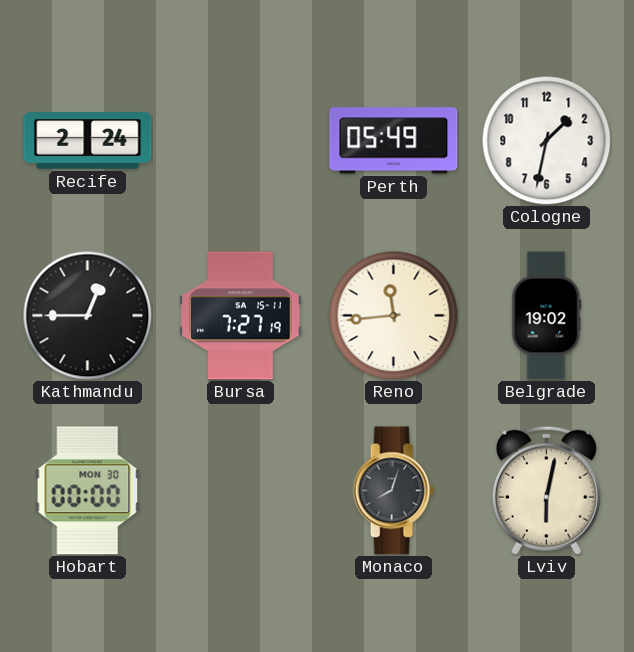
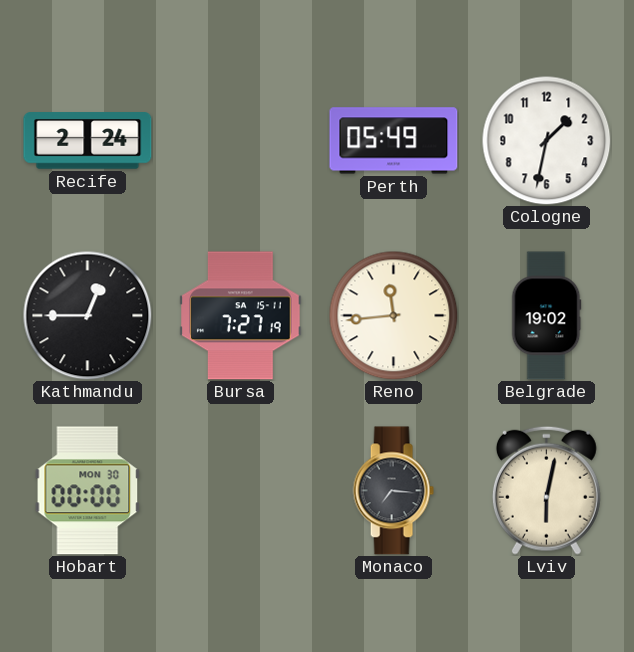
Monaco: 8:03 -> 7:16 (393, 491)
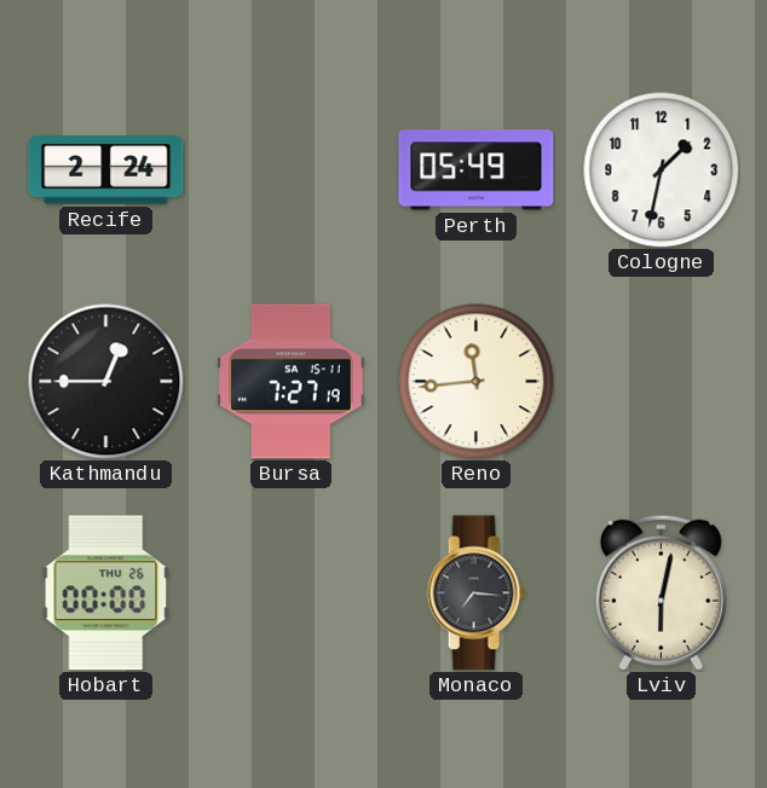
Belgrade: 19:02 -> none (546, 316)
Hobart date: MON 30 -> THU 26 (106, 593)
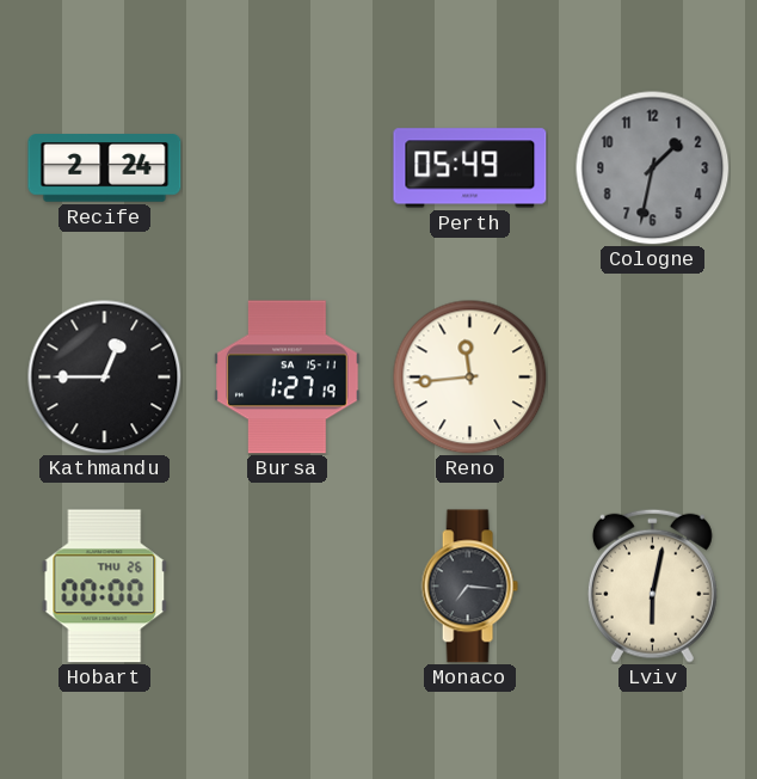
Cologne dial: white -> grey (652, 167)
Bursa: 7:27 -> 1:27 (288, 378)
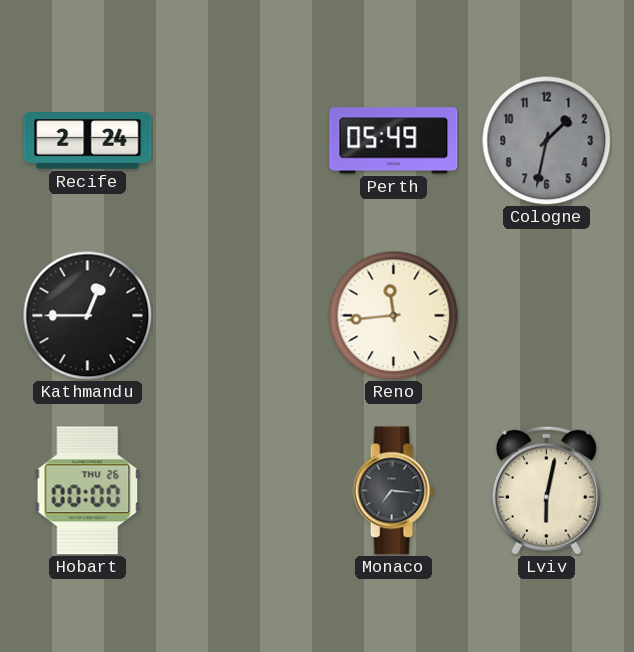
Bursa: 1:27 -> none (288, 378)
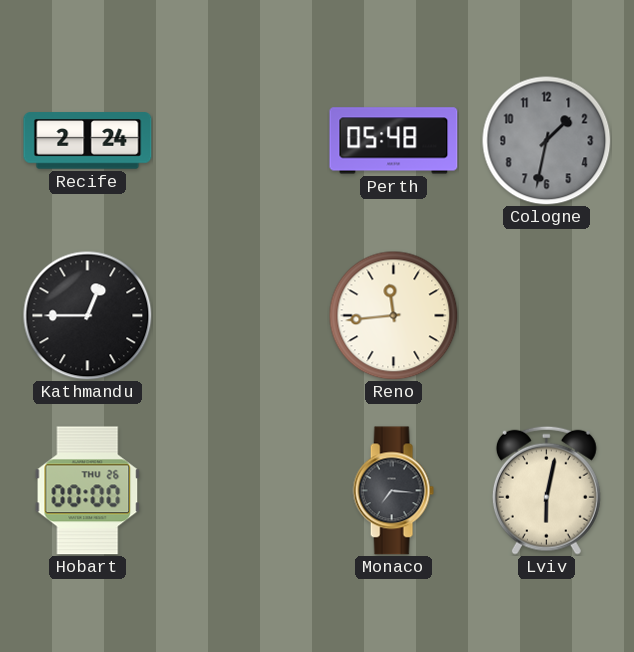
Perth: 05:49 -> 05:48 (394, 141)
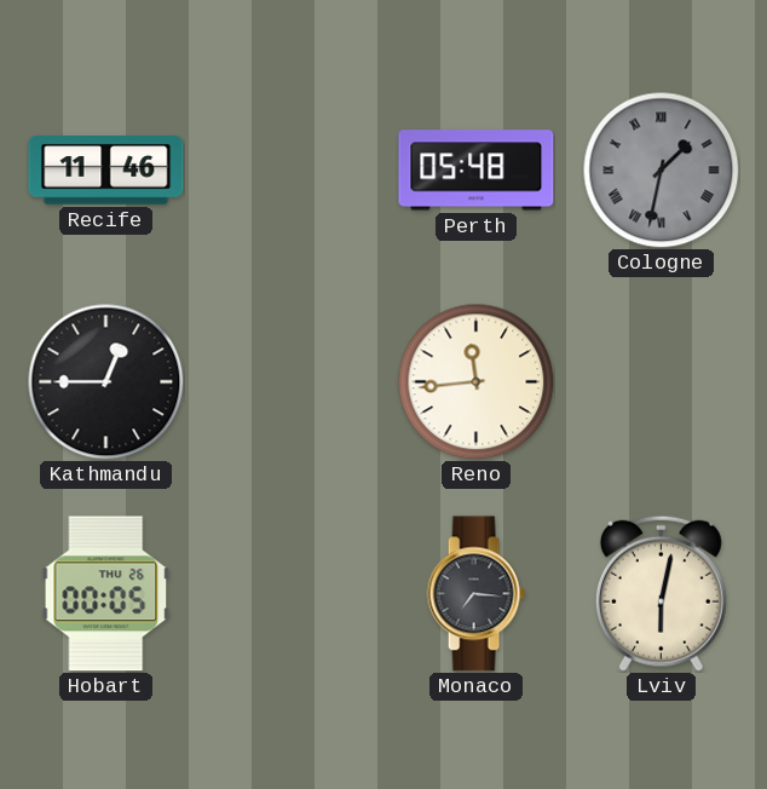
Recife: 2:24 -> 11:46 (106, 171)
Cologne numerals: Arabic -> Roman (661, 169)
Hobart: 00:00 -> 00:05 (106, 594)
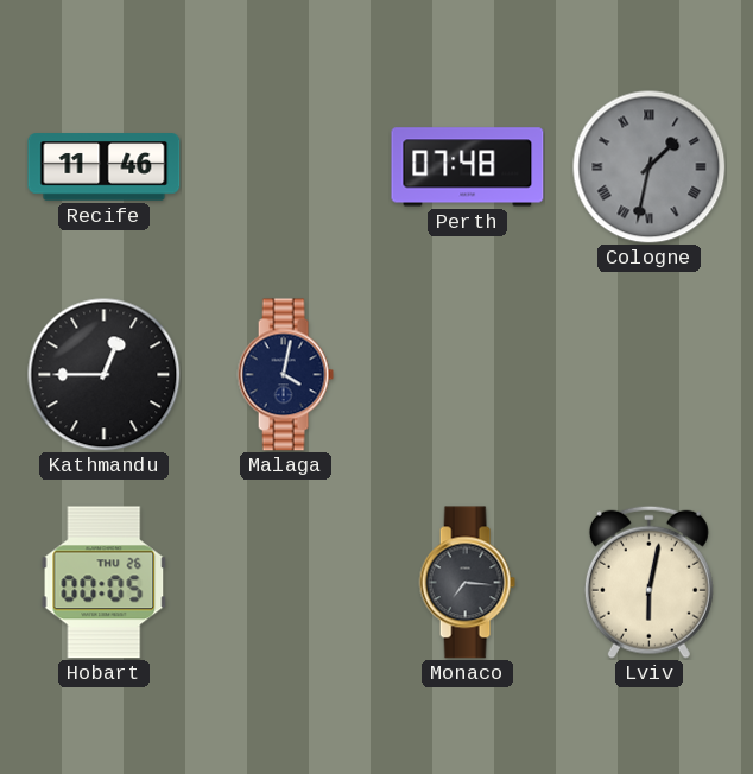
Perth: 05:48 -> 07:48 (468, 167)
Malaga: none -> 4:02 (285, 375)
Reno: 11:44 -> none (475, 381)
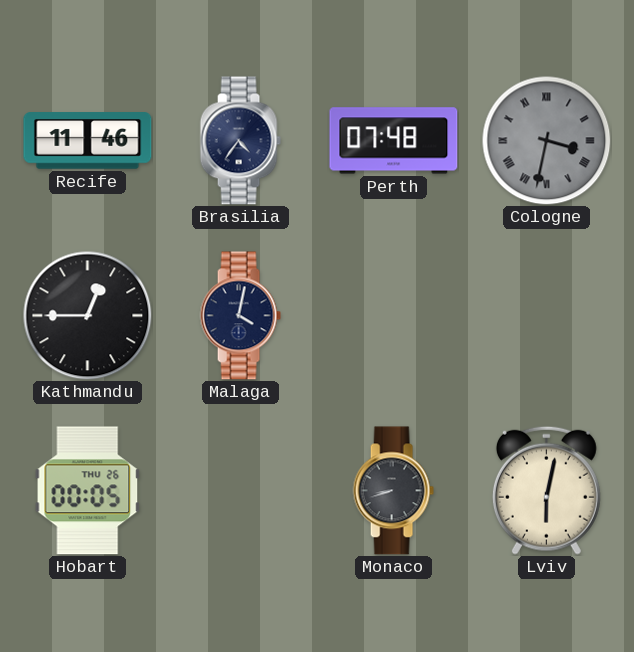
Brasilia: none -> 4:36 (240, 141)
Cologne: 1:32 -> 3:32 (546, 140)
Monaco: 7:16 -> 8:42 (393, 491)
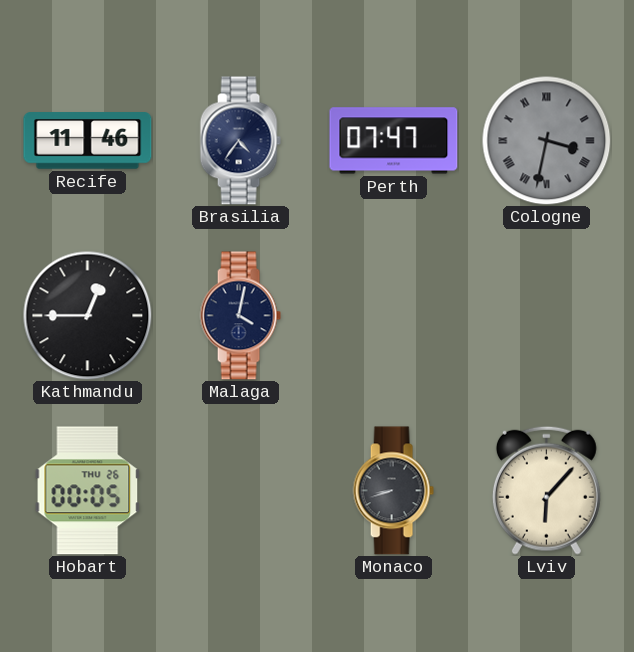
Perth: 07:48 -> 07:47 (394, 141)
Lviv: 6:02 -> 6:07 (546, 490)
